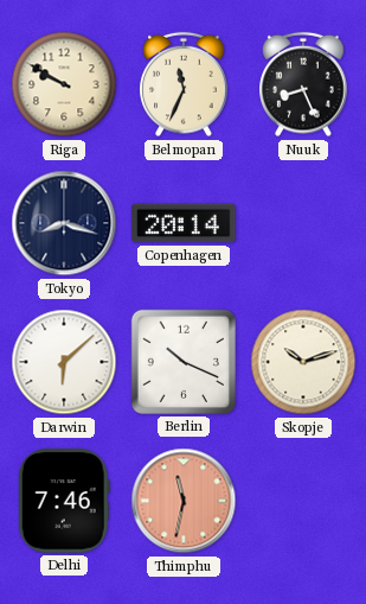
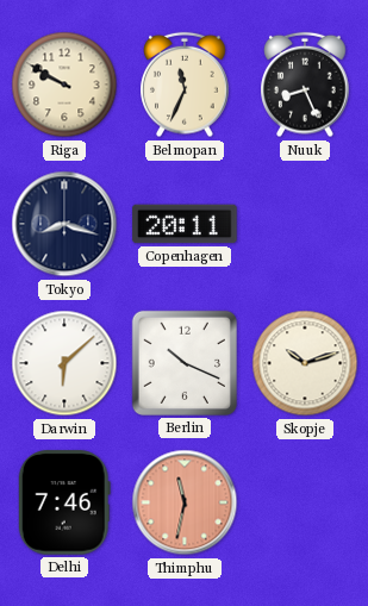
Copenhagen: 20:14 -> 20:11 (185, 224)
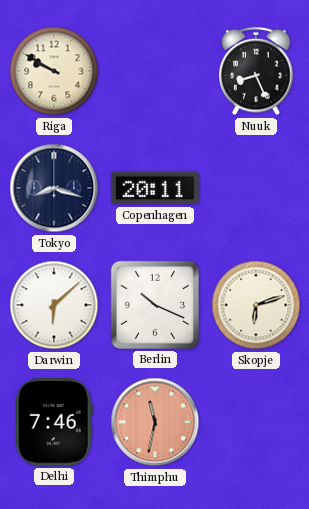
Belmopan: 11:34 -> none (185, 85)
Skopje: 10:12 -> 6:12 (256, 305)
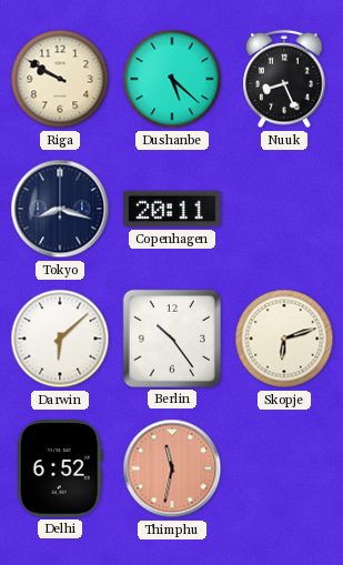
Dushanbe: none -> 5:22 (172, 79)
Berlin: 10:19 -> 10:24 (172, 339)
Delhi: 7:46 -> 6:52 (60, 468)
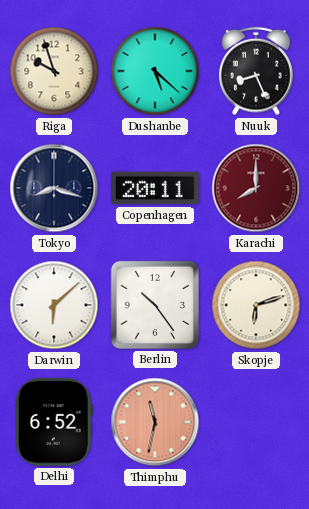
Riga: 9:50 -> 9:57 (54, 71)
Karachi: none -> 8:00 (256, 188)
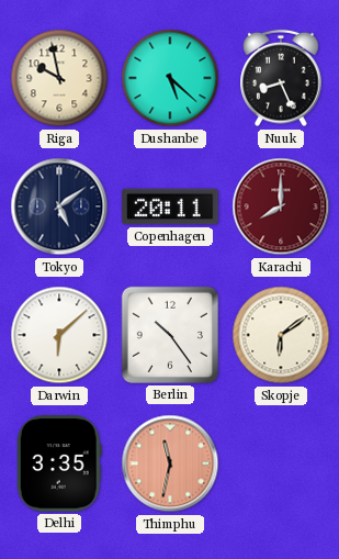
Riga: 9:57 -> 9:58 (59, 78)
Tokyo: 8:18 -> 5:09 (59, 206)
Skopje: 6:12 -> 6:09 (281, 335)
Delhi: 6:52 -> 3:35 (59, 463)
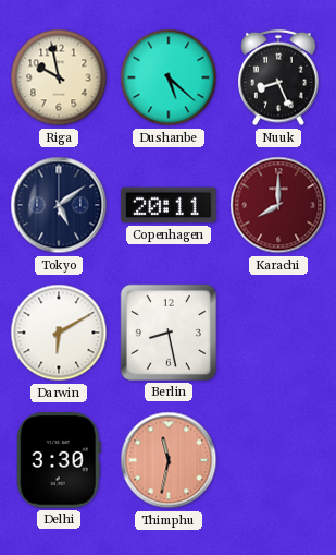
Darwin: 6:08 -> 6:10 (59, 333)
Berlin: 10:24 -> 8:28 (169, 333)
Skopje: 6:09 -> none (281, 335)
Delhi: 3:35 -> 3:30 (59, 460)
